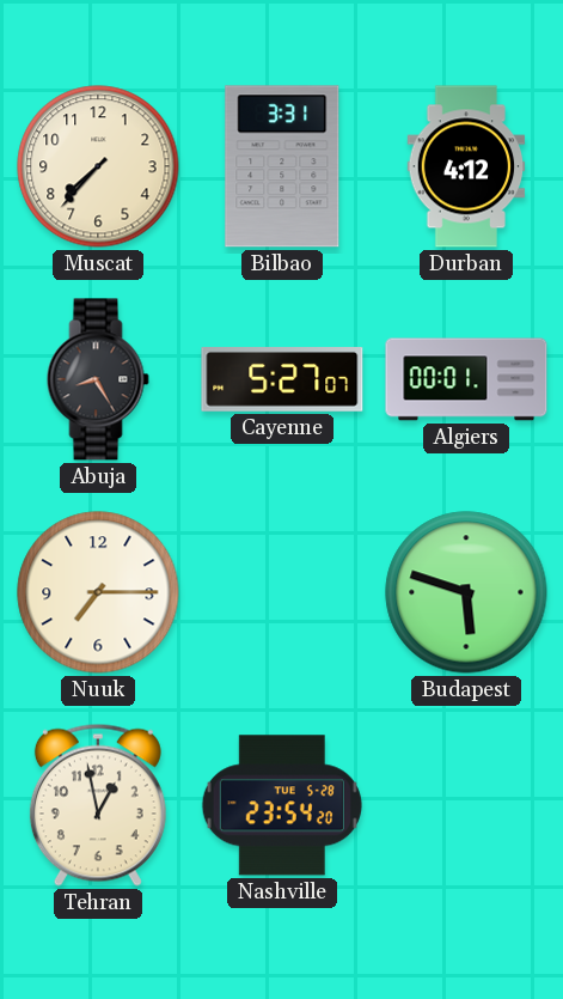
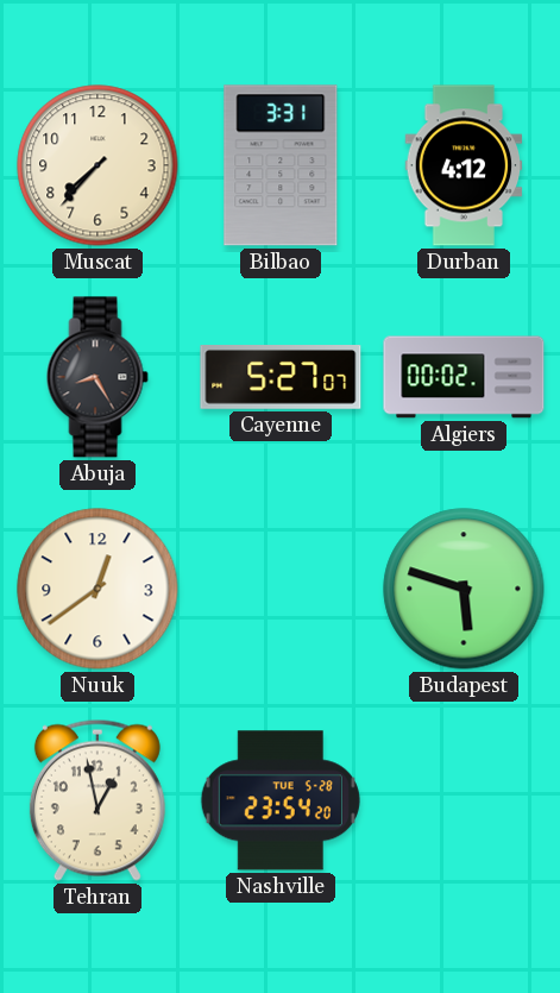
Algiers: 00:01 -> 00:02 (464, 377)
Nuuk: 7:15 -> 12:39 (97, 589)
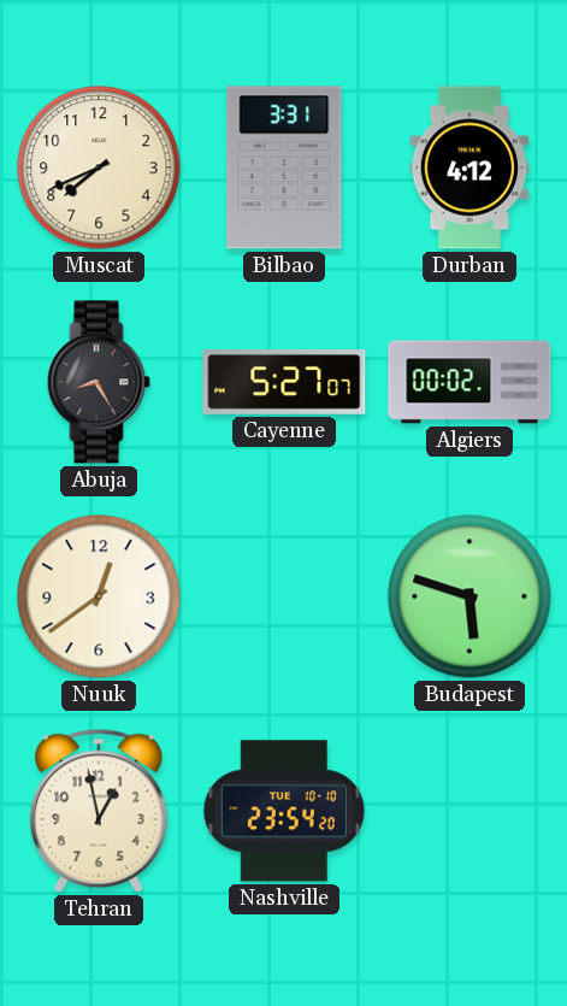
Muscat: 7:37 -> 7:41 (99, 167)
Nashville date: TUE 5-28 -> TUE 10-10 (284, 811)
